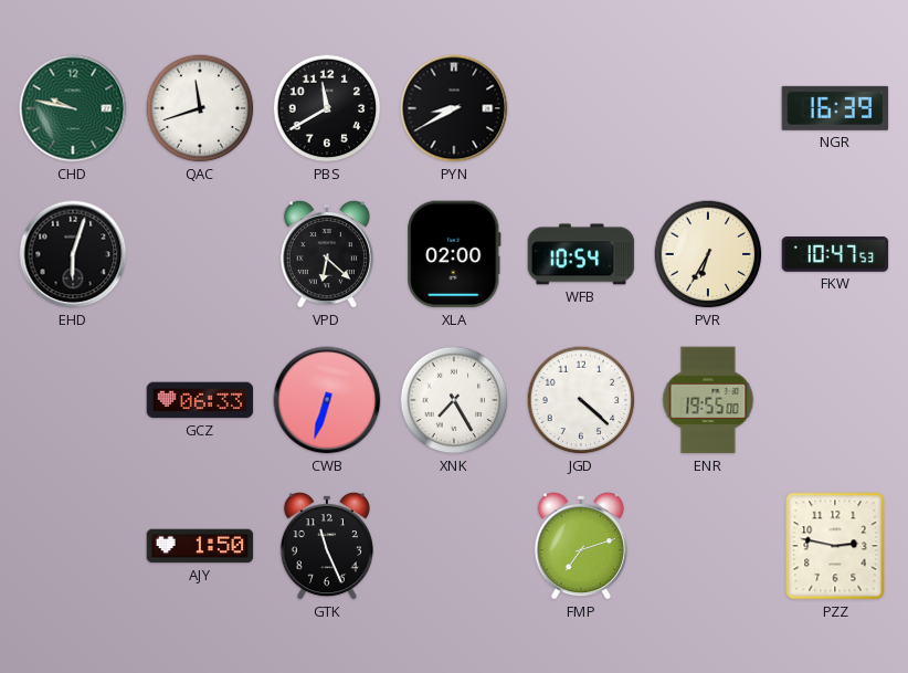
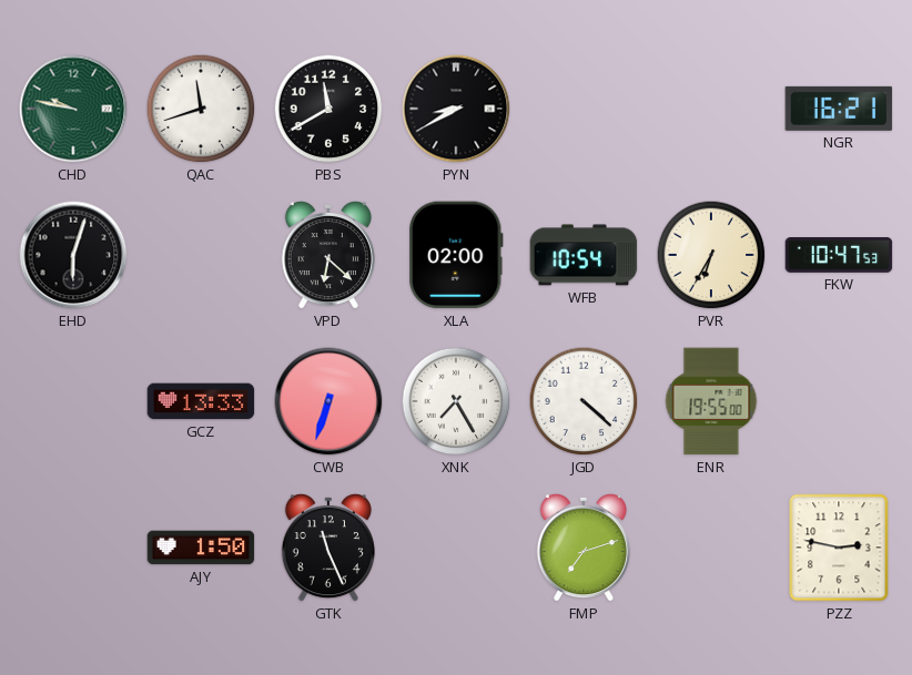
NGR: 16:39 -> 16:21 (839, 109)
GCZ: 06:33 -> 13:33 (201, 401)
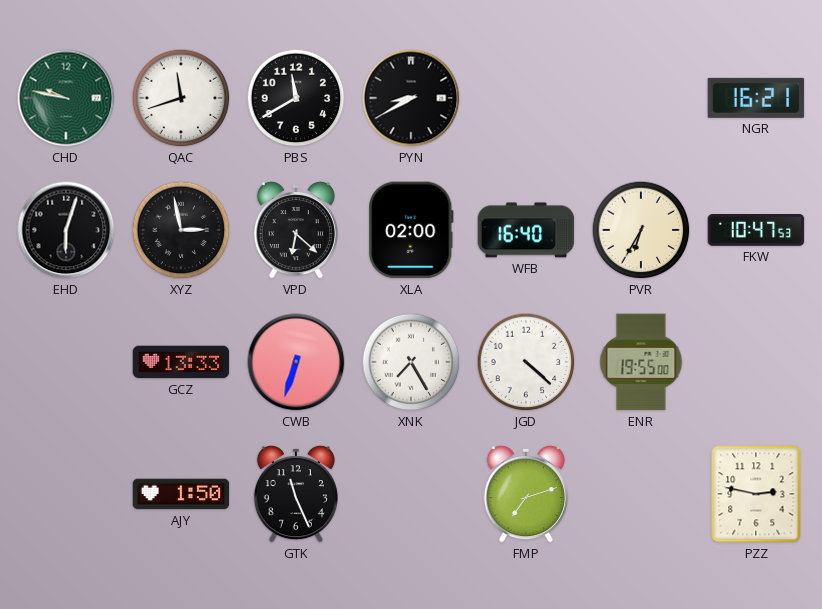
XYZ: none -> 2:58 (181, 230)
WFB: 10:54 -> 16:40 (526, 230)
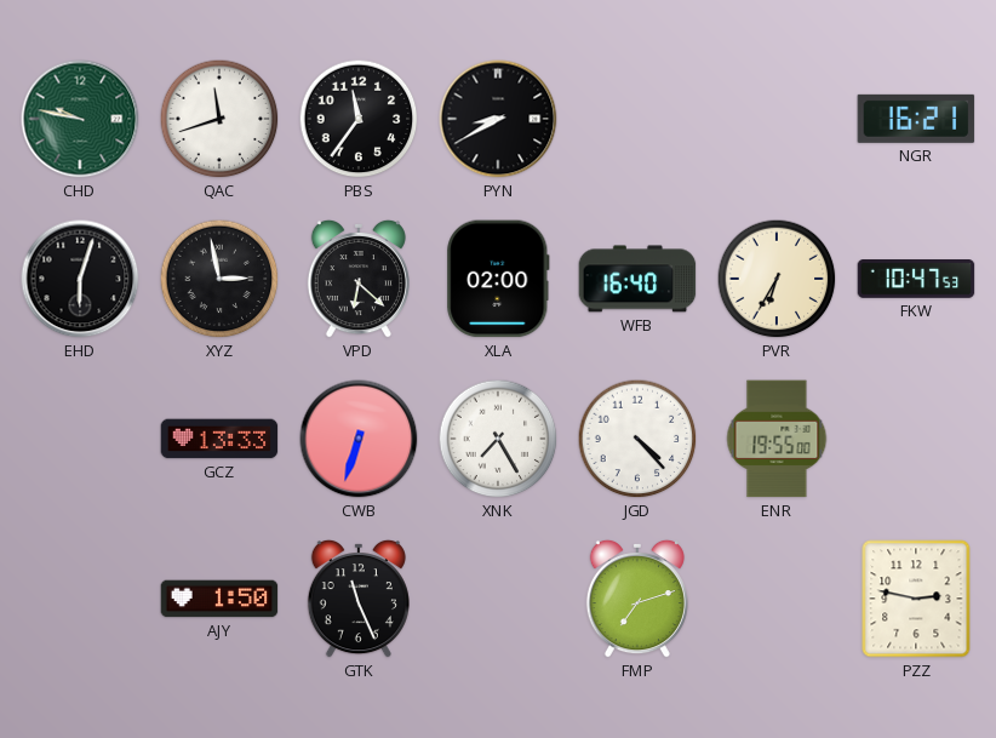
PBS: 11:40 -> 11:36 (359, 119)
JGD: 4:22 -> 4:23 (637, 439)
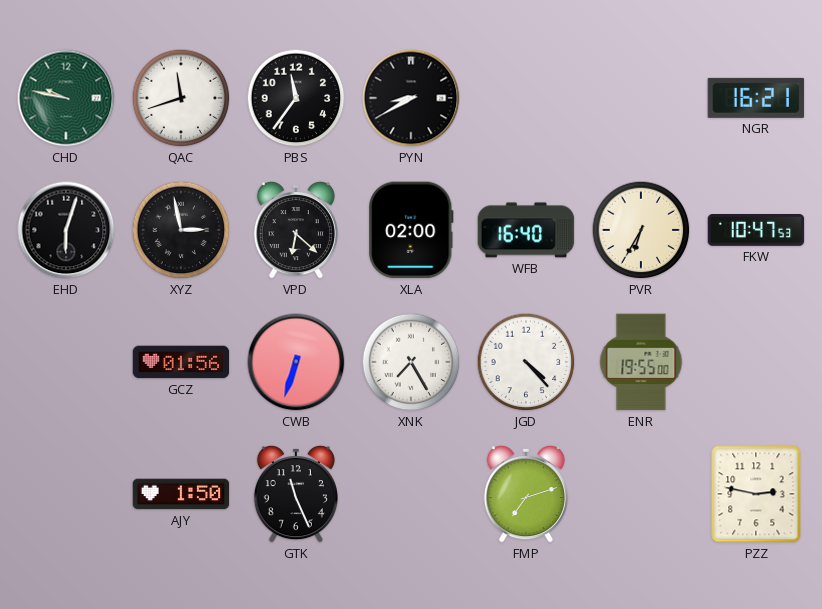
GCZ: 13:33 -> 01:56 (181, 362)
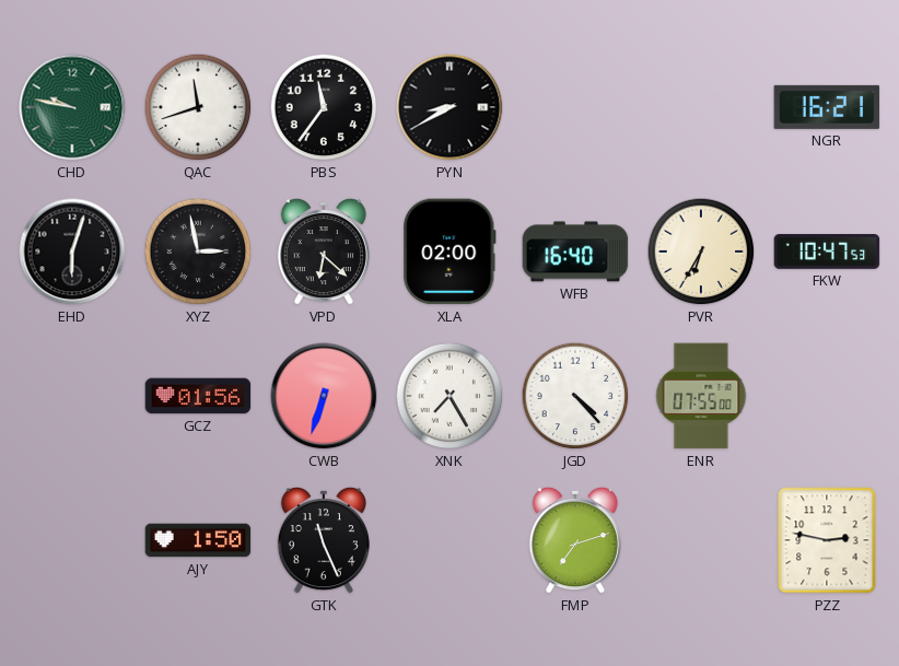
ENR: 19:55 -> 07:55 (701, 396)
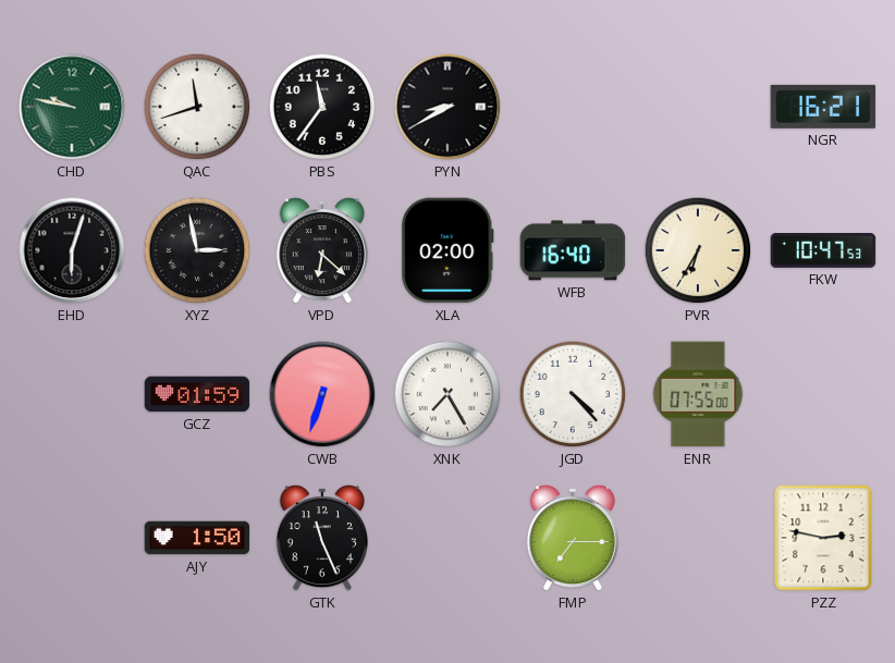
GCZ: 01:56 -> 01:59 (197, 394)
FMP: 7:12 -> 7:15 (573, 538)
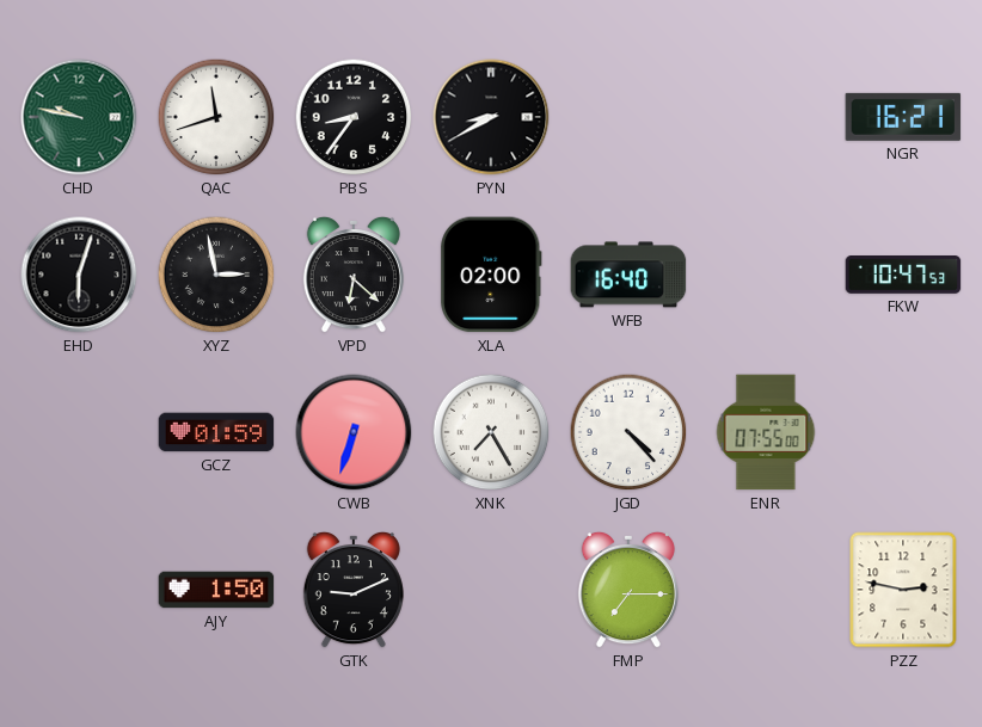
PBS: 11:36 -> 8:36 (354, 117)
PVR: 6:35 -> none (698, 250)
GTK: 11:26 -> 9:11 (354, 590)
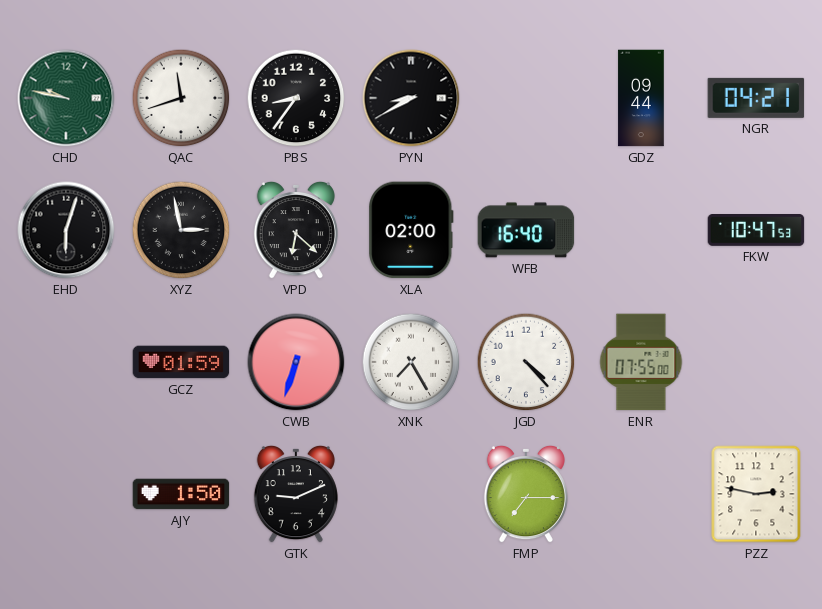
GDZ: none -> 09:44 (641, 98)
NGR: 16:21 -> 04:21 (756, 98)
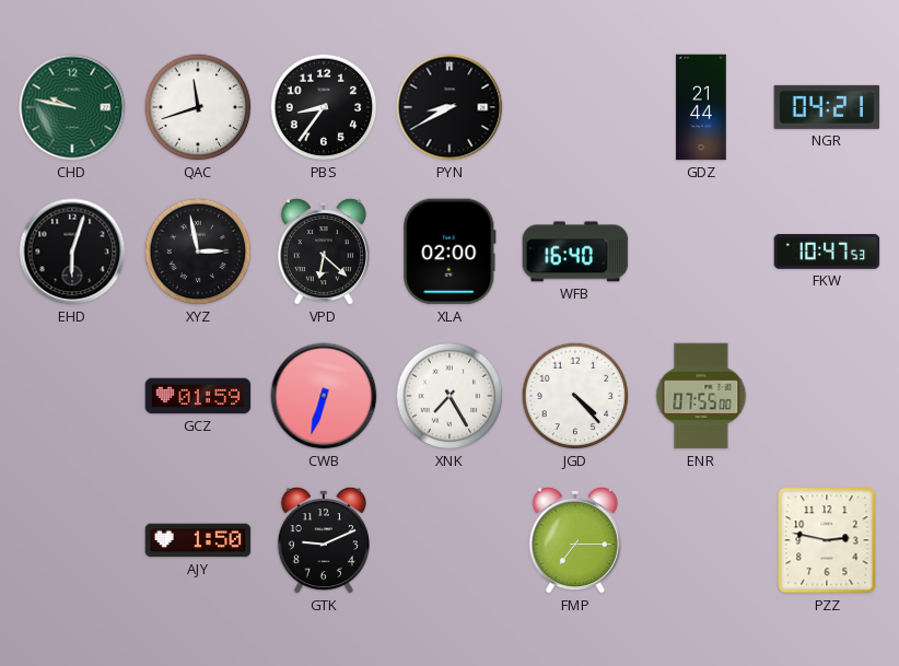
GDZ: 09:44 -> 21:44 (701, 107)
